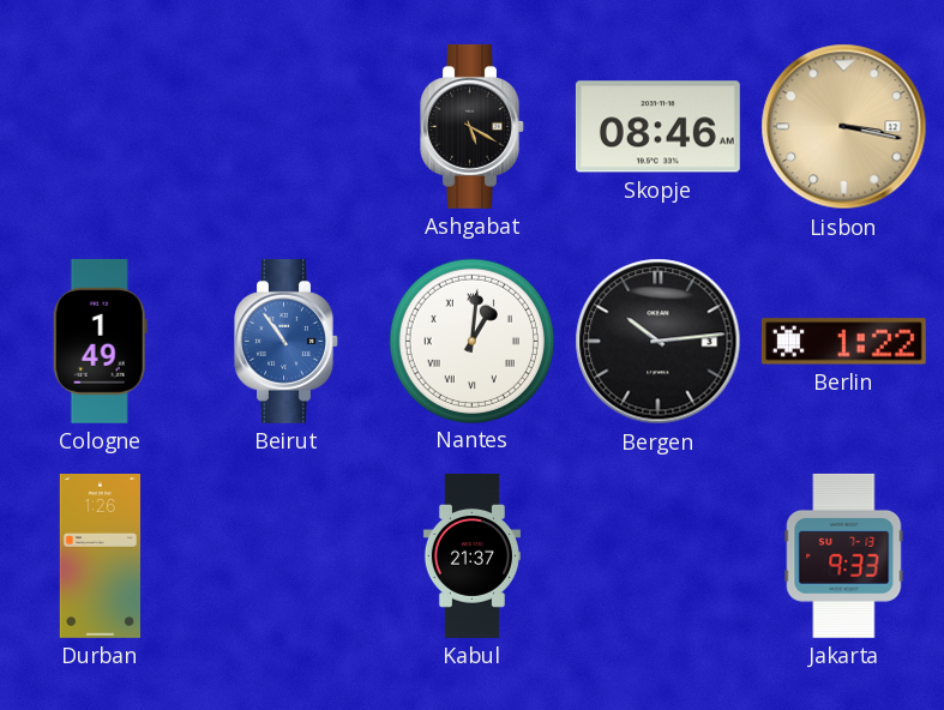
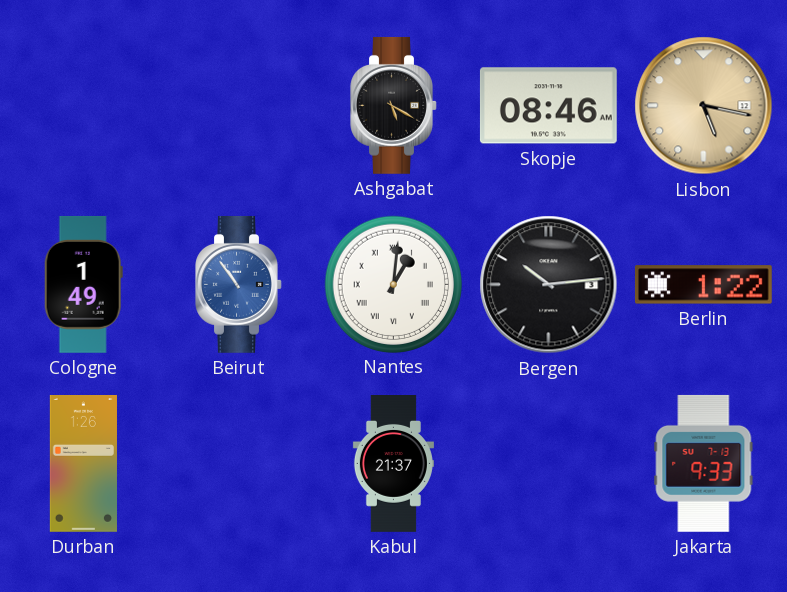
Lisbon: 3:17 -> 5:17 (704, 106)
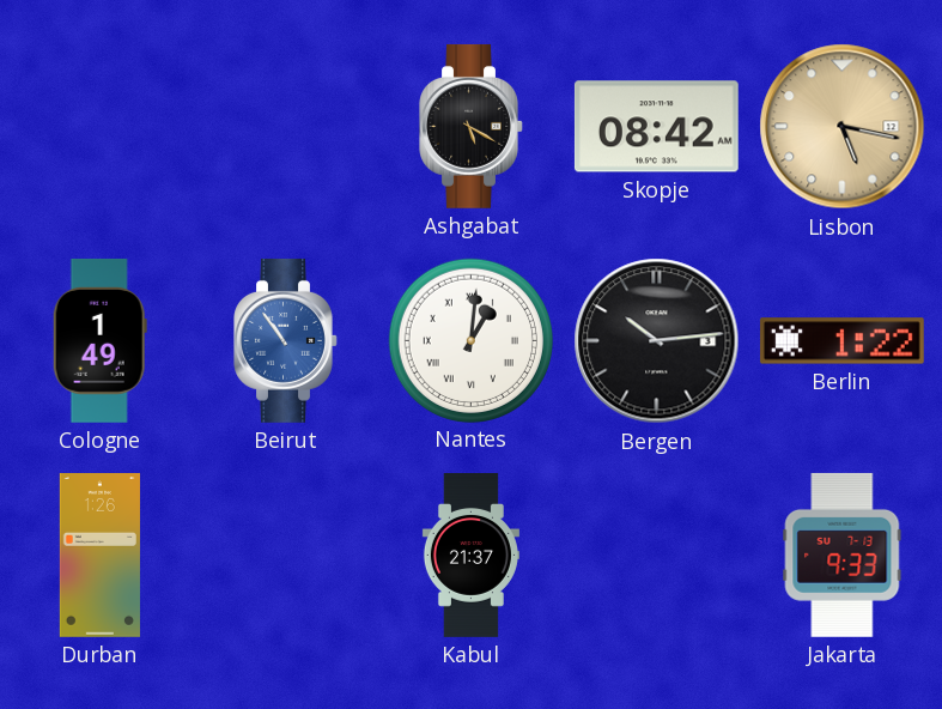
Skopje: 08:46 -> 08:42 (656, 127)
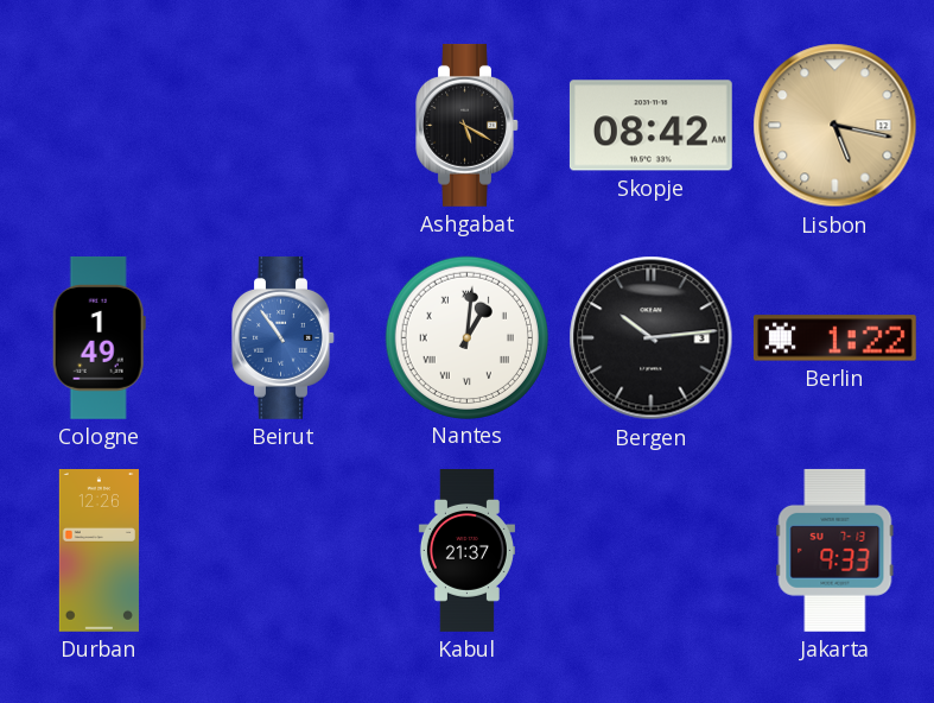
Durban: 1:26 -> 12:26 (99, 551)
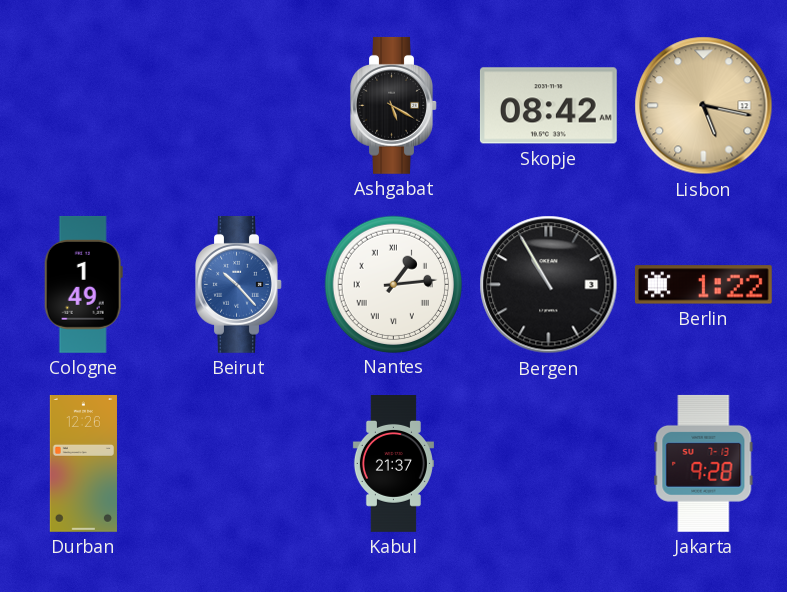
Beirut: 10:54 -> 10:23 (239, 284)
Nantes: 1:01 -> 1:14 (393, 284)
Bergen: 10:14 -> 10:55 (549, 285)
Jakarta: 9:33 -> 9:28 (704, 463)
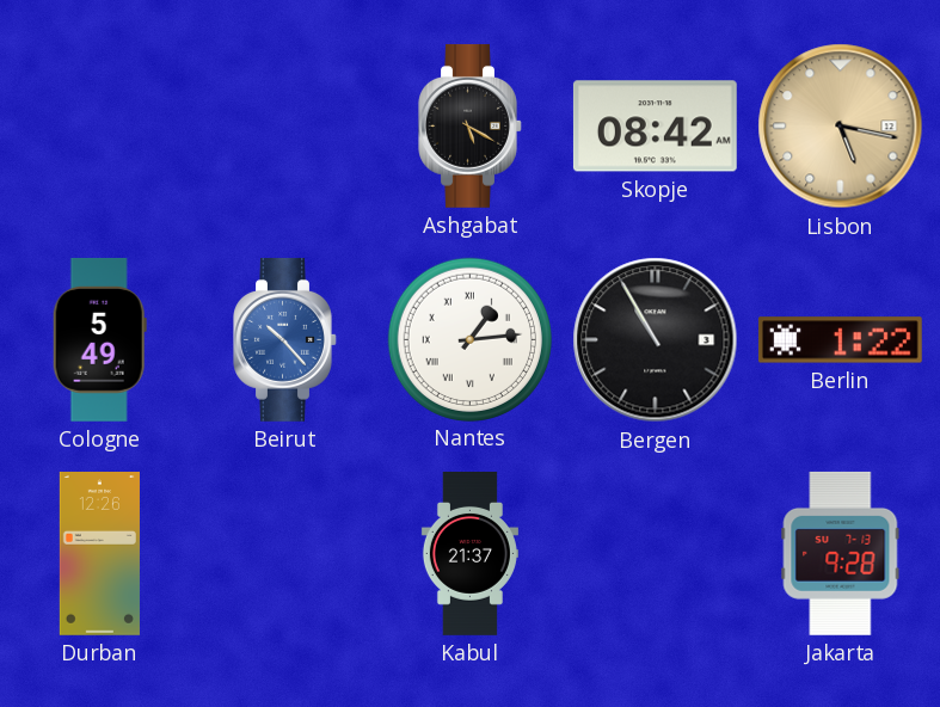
Cologne: 1:49 -> 5:49 (99, 339)
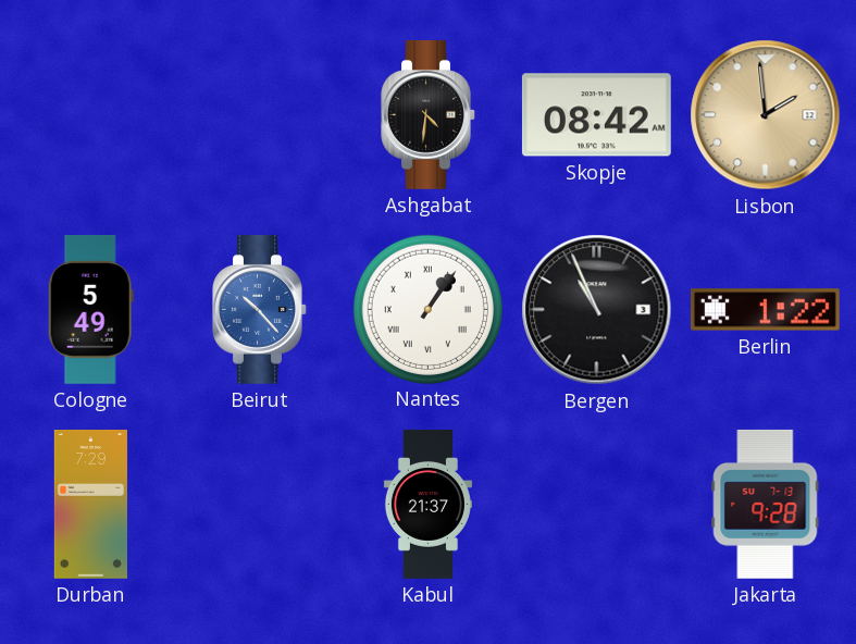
Ashgabat: 5:20 -> 4:31 (429, 114)
Lisbon: 5:17 -> 1:59 (766, 115)
Nantes: 1:14 -> 1:06 (427, 309)
Bergen: 10:55 -> 10:56 (597, 310)
Durban: 12:26 -> 7:29 (90, 505)
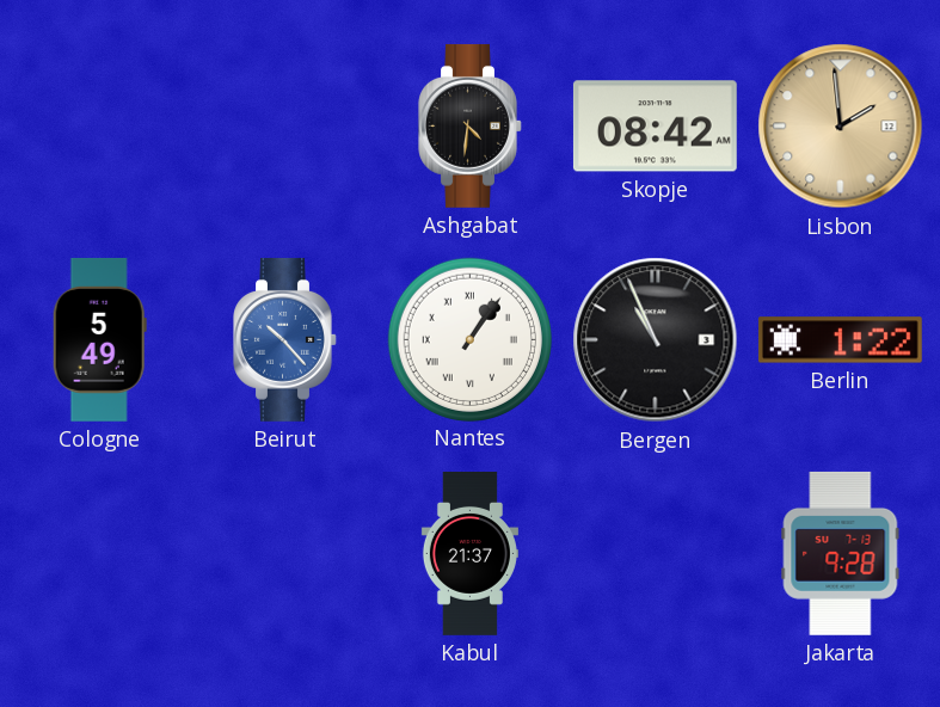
Durban: 7:29 -> none (90, 505)
